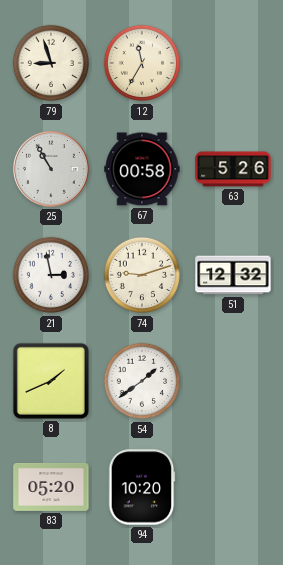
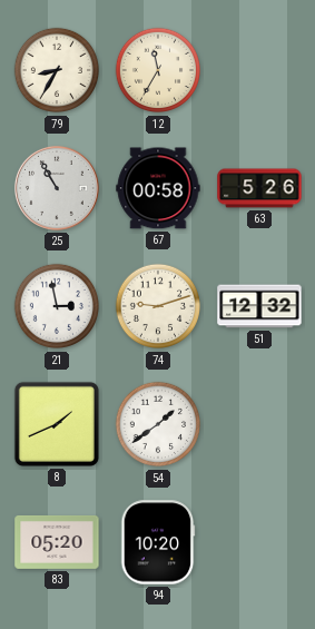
79: 8:57 -> 8:35 (57, 70)
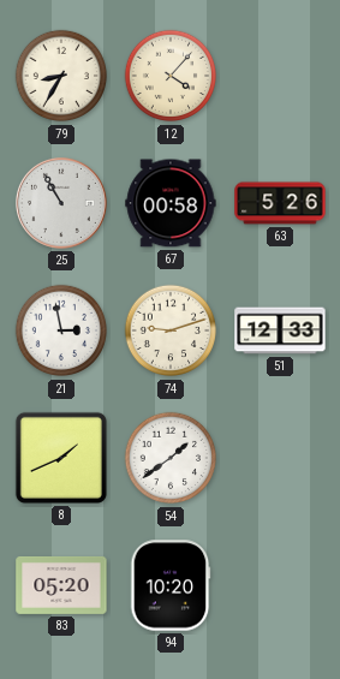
12: 11:35 -> 4:07 (171, 76)
51: 12:32 -> 12:33 (280, 330)
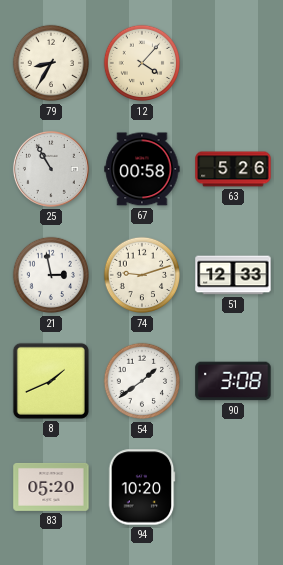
90: none -> 3:08 (233, 381)
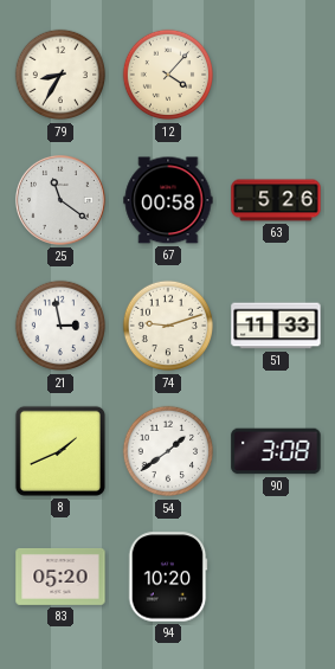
25: 10:55 -> 11:21 (60, 200)
51: 12:33 -> 11:33 (276, 326)
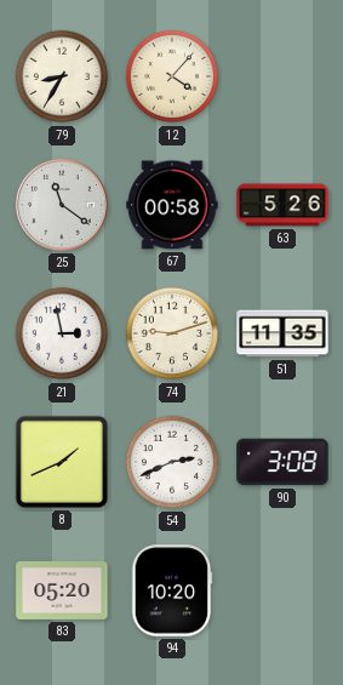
51: 11:33 -> 11:35 (282, 333)
54: 1:39 -> 2:41 (172, 462)
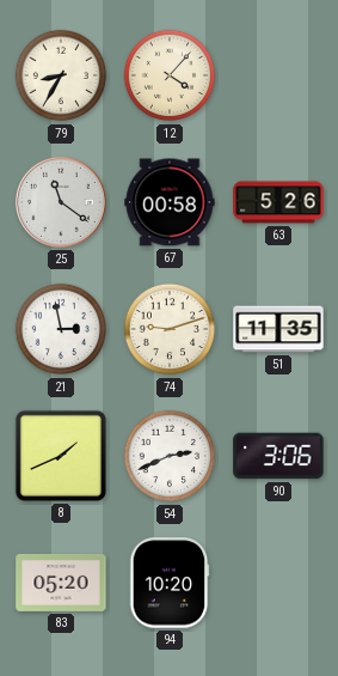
90: 3:08 -> 3:06 (278, 456)
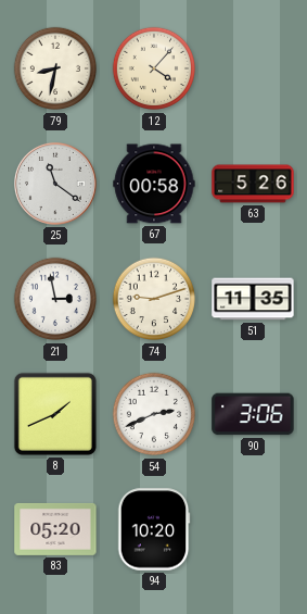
79: 8:35 -> 8:32 (55, 68)
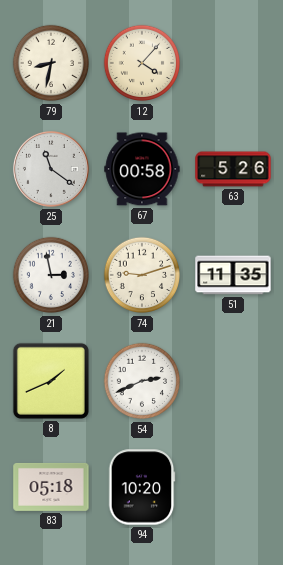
90: 3:06 -> none (253, 414)
83: 05:20 -> 05:18 (51, 487)
